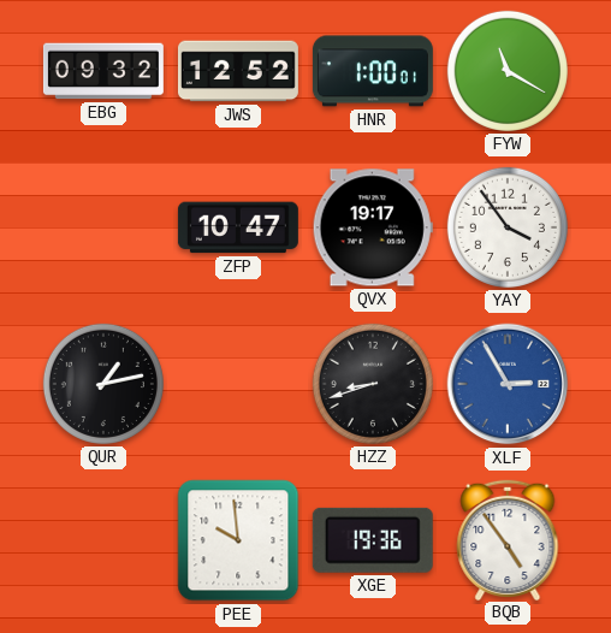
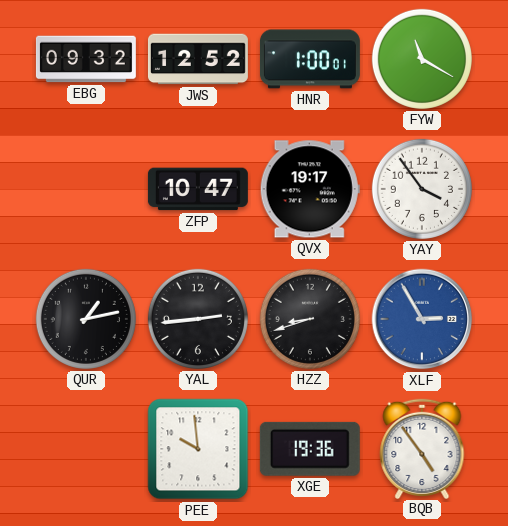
YAL: none -> 2:44 (198, 319)
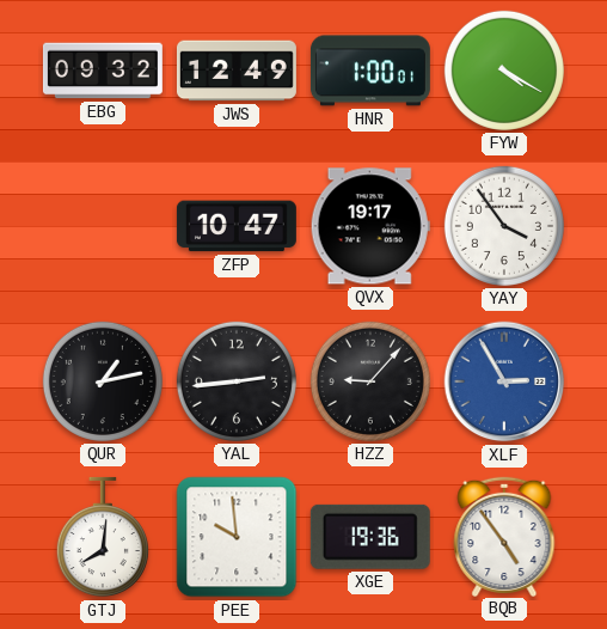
JWS: 12:52 -> 12:49 (237, 71)
FYW: 11:20 -> 4:20 (504, 71)
HZZ: 8:42 -> 9:07 (370, 381)
GTJ: none -> 8:01 (103, 537)
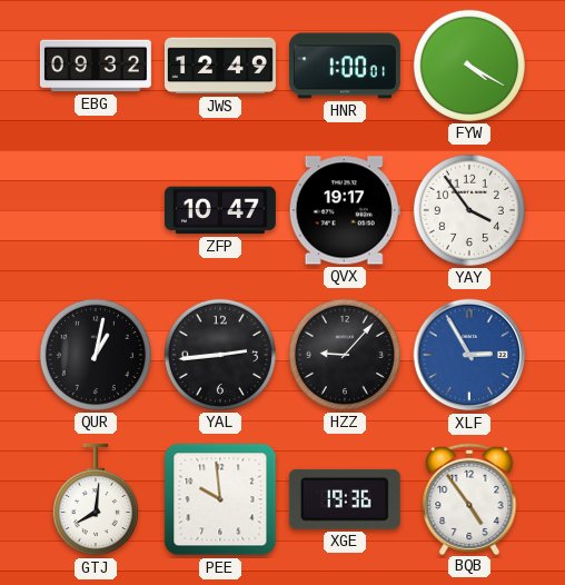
QUR: 1:13 -> 1:02 (96, 355)
